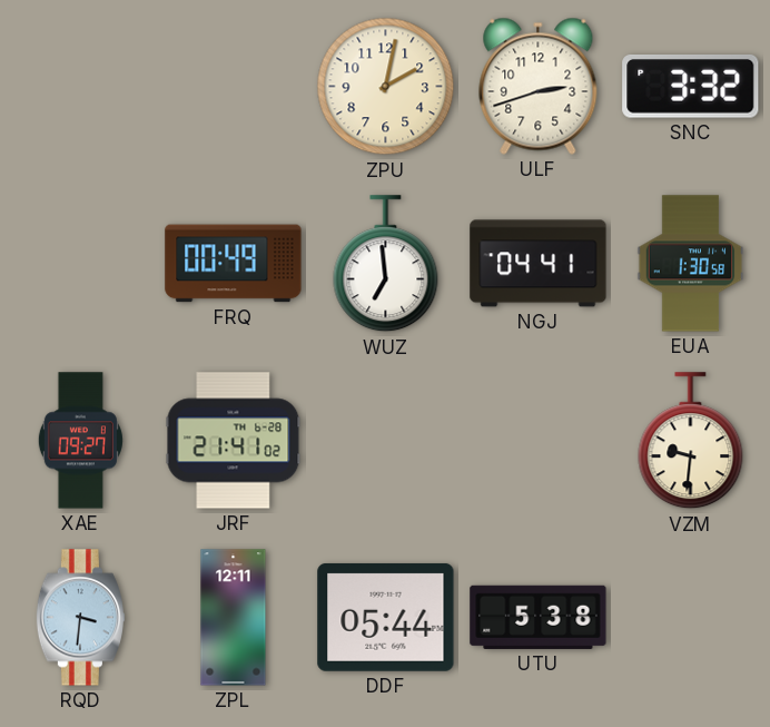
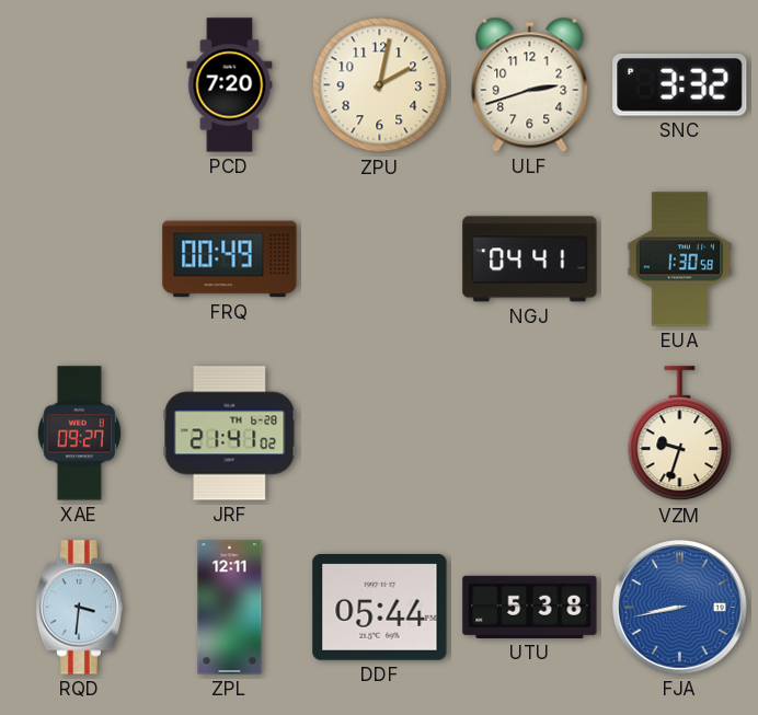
PCD: none -> 7:20 (230, 85)
WUZ: 6:59 -> none (386, 264)
VZM: 9:31 -> 9:33 (680, 434)
FJA: none -> 8:43 (680, 608)
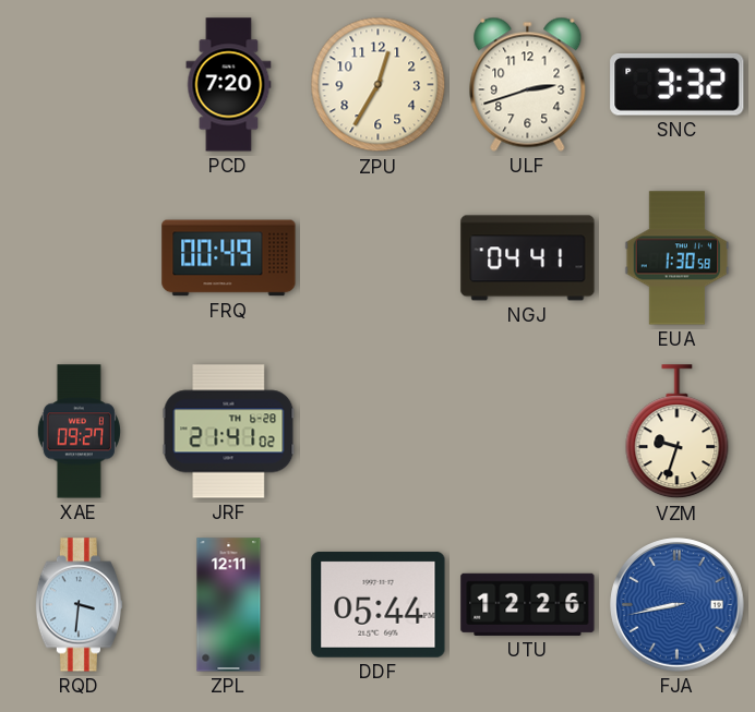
ZPU: 2:02 -> 12:35 (379, 85)
UTU: 5:38 -> 12:26 (528, 604)
